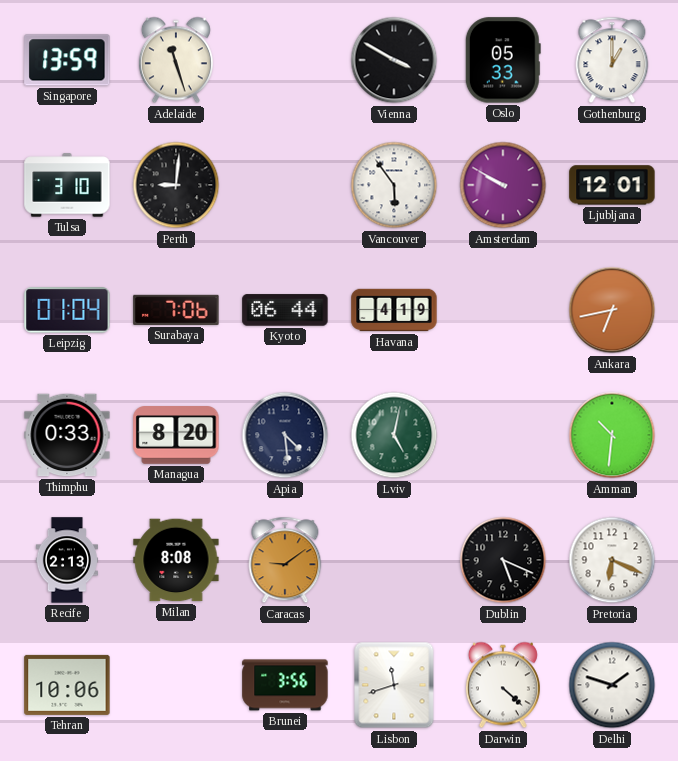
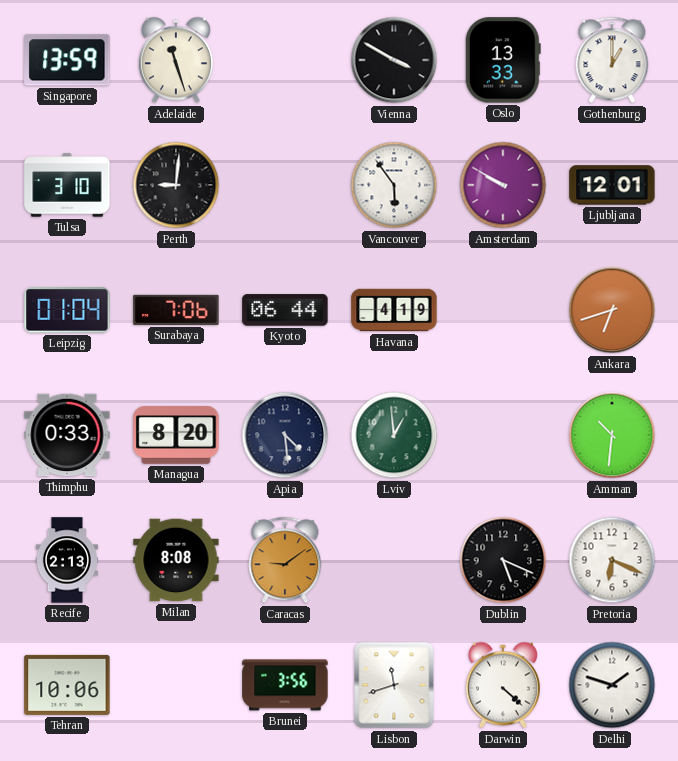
Oslo: 05:33 -> 13:33 (503, 60)
Ankara: 6:43 -> 6:42 (612, 310)
Lviv: 5:02 -> 12:59 (394, 435)
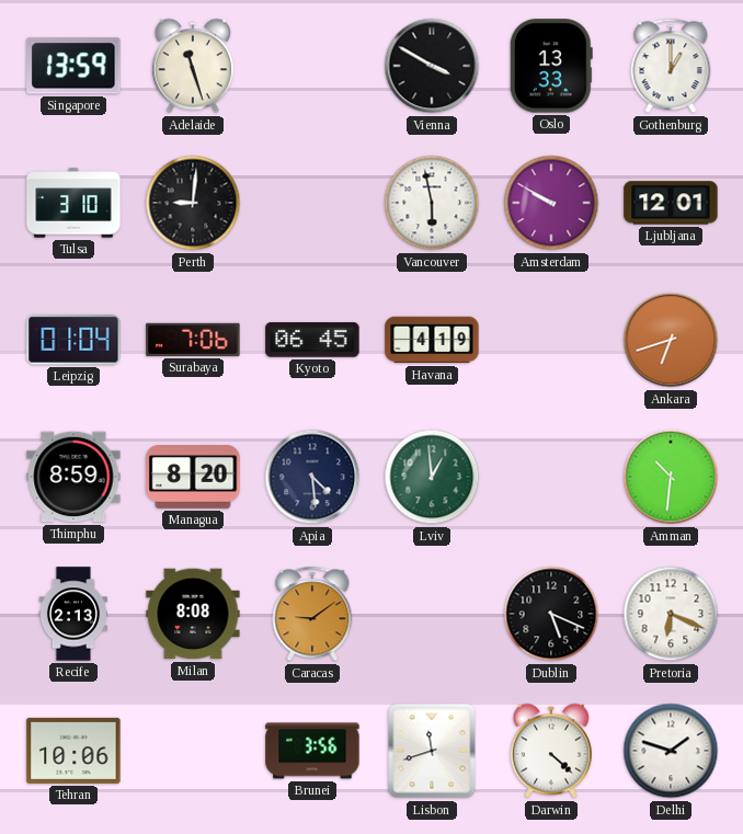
Vancouver: 5:54 -> 5:58 (432, 203)
Kyoto: 06:44 -> 06:45 (312, 340)
Thimphu: 0:33 -> 8:59 (73, 477)
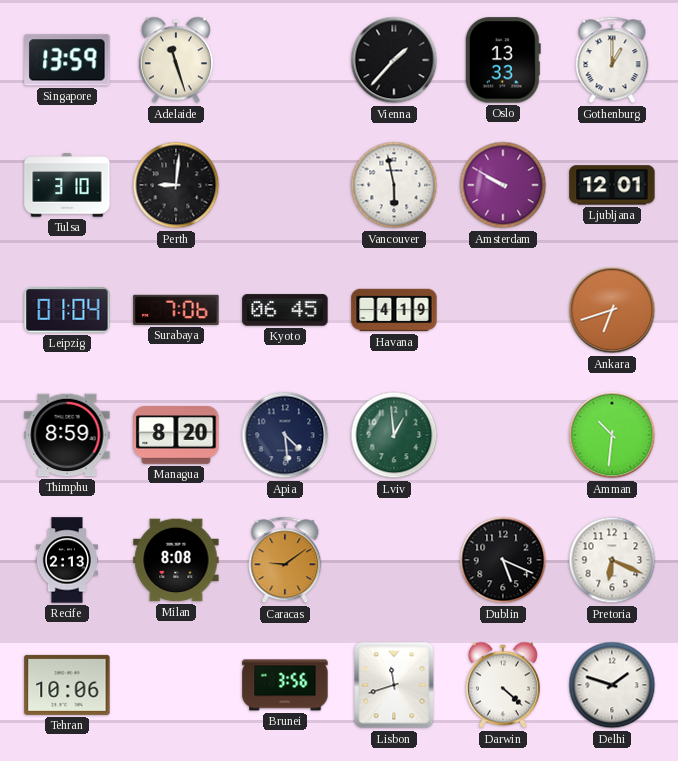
Vienna: 3:50 -> 1:37 (394, 60)
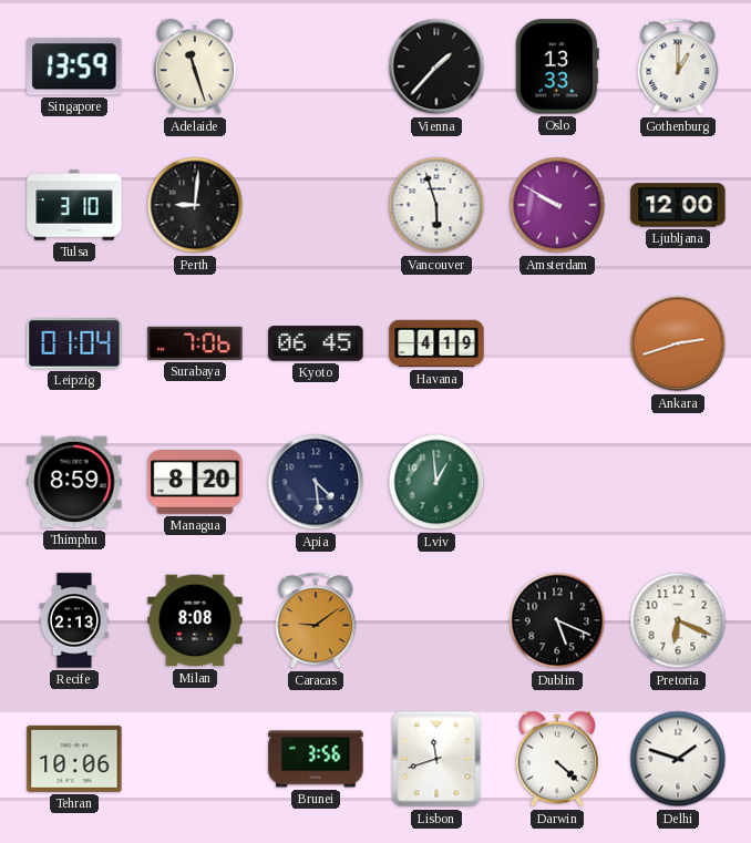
Vancouver: 5:58 -> 5:57 (436, 205)
Ljubljana: 12:01 -> 12:00 (678, 205)
Ankara: 6:42 -> 2:42 (678, 343)
Amman: 10:31 -> none (612, 435)
